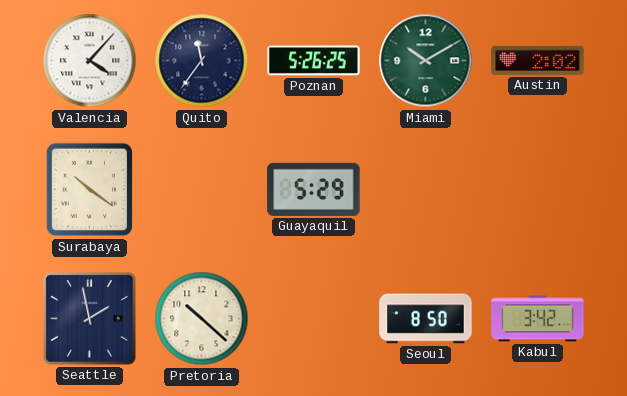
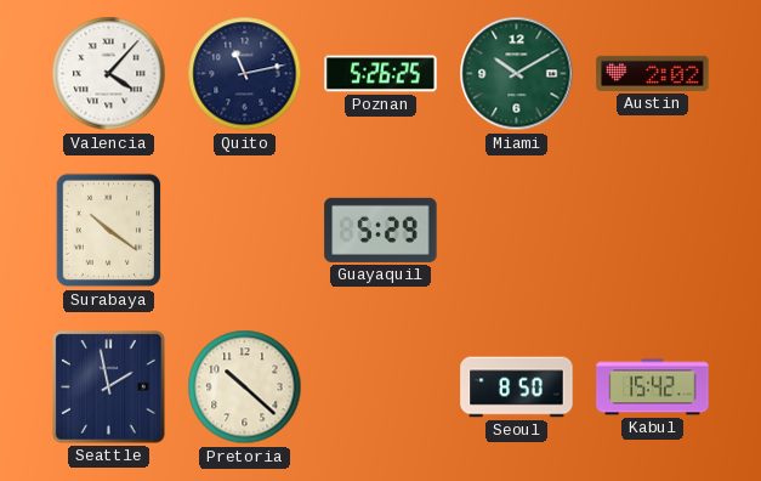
Quito: 11:36 -> 11:13 (245, 74)
Kabul: 3:42 -> 15:42 (653, 387)
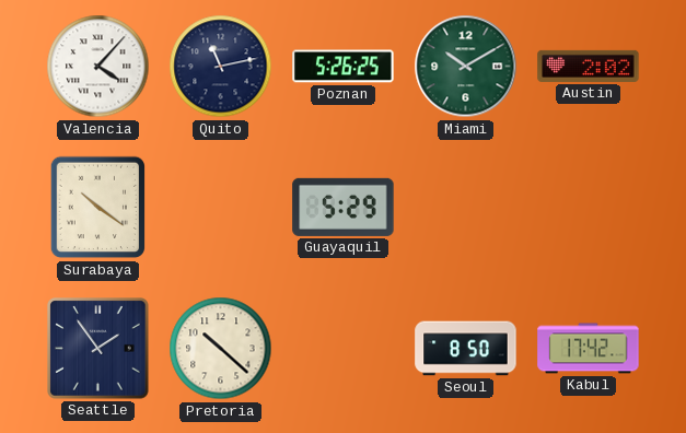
Seattle: 1:58 -> 1:54 (98, 349)
Kabul: 15:42 -> 17:42 (589, 349)
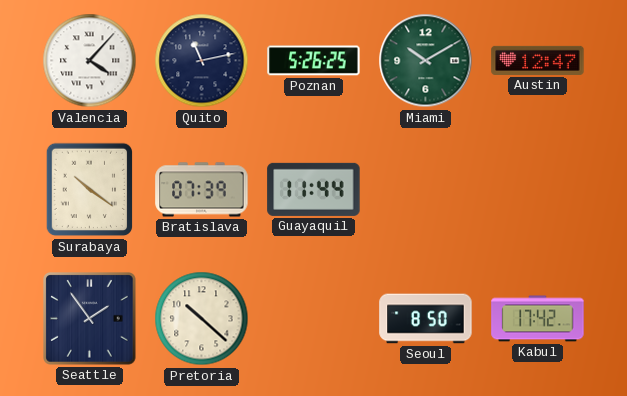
Austin: 2:02 -> 12:47 (538, 60)
Bratislava: none -> 07:39 (202, 190)
Guayaquil: 5:29 -> 11:44 (314, 189)
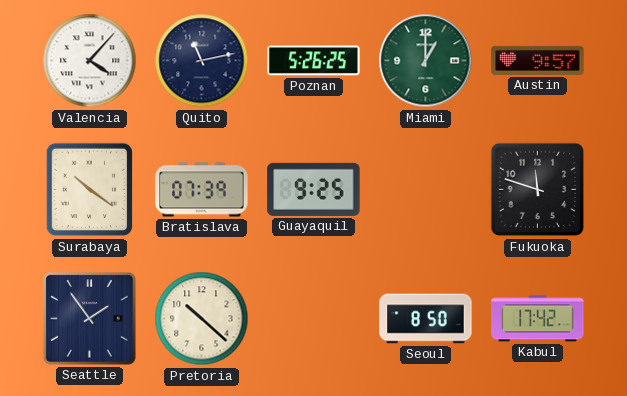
Miami: 10:10 -> 1:00 (426, 61)
Austin: 12:47 -> 9:57 (538, 60)
Guayaquil: 11:44 -> 9:25 (314, 189)
Fukuoka: none -> 11:48 (538, 190)
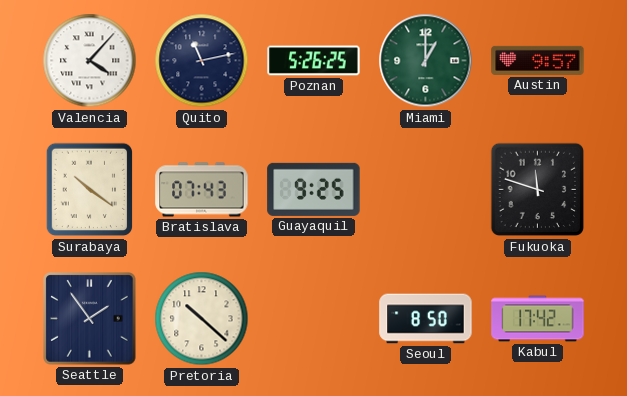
Bratislava: 07:39 -> 07:43 (202, 190)
